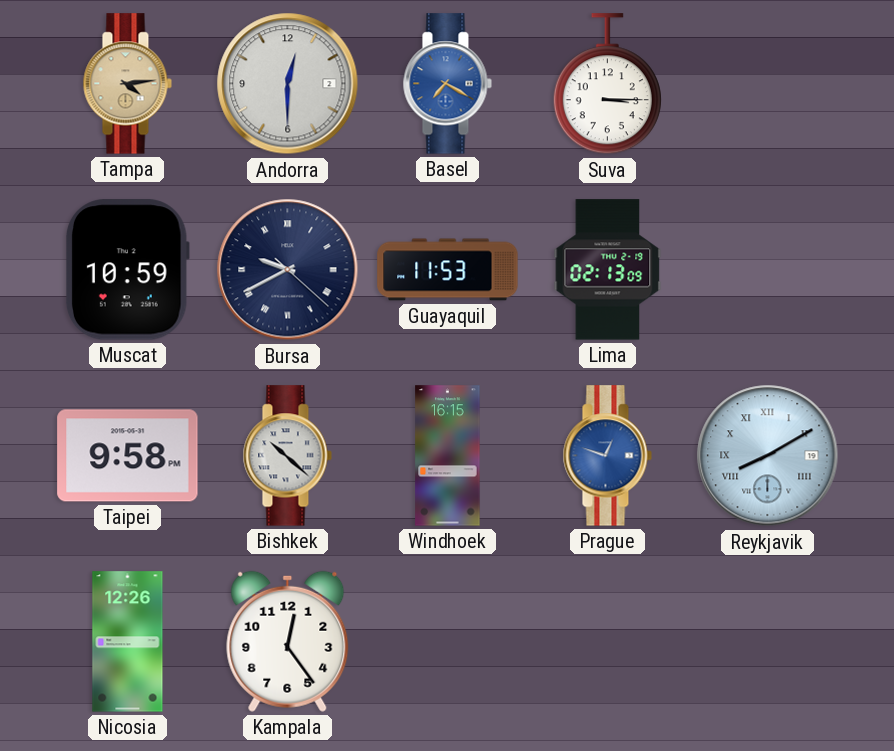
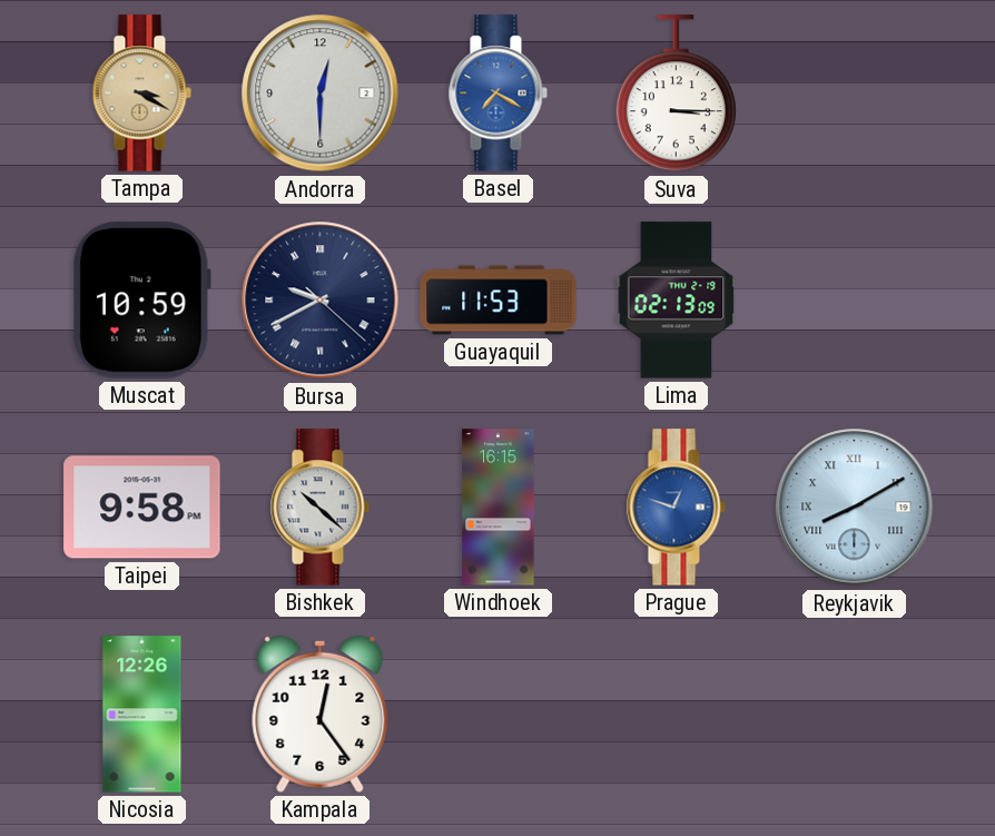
Tampa: 4:14 -> 3:20 (141, 94)
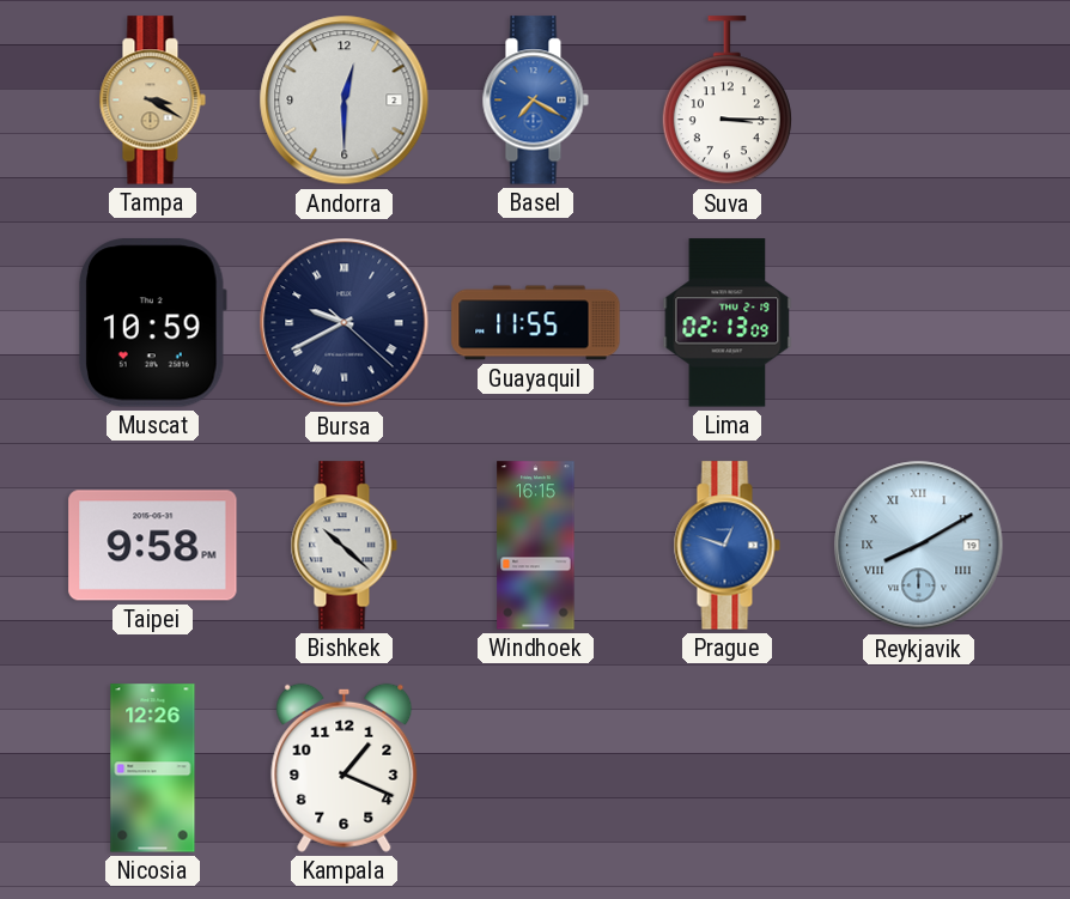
Guayaquil: 11:53 -> 11:55 (536, 323)
Kampala: 12:24 -> 1:19 (345, 767)
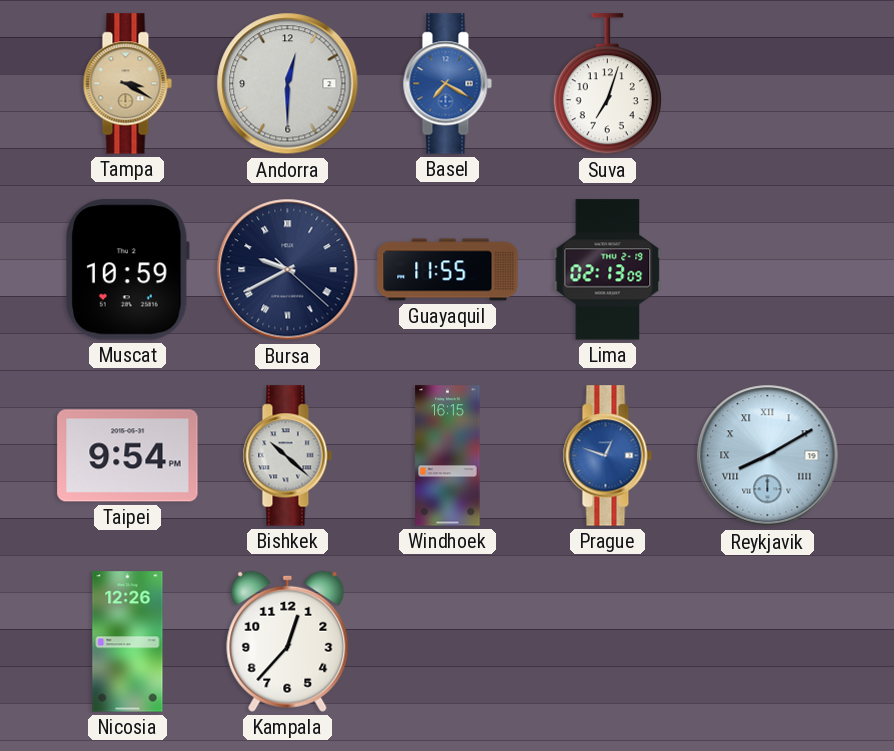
Suva: 3:15 -> 7:03 (607, 84)
Taipei: 9:58 -> 9:54 (128, 456)
Kampala: 1:19 -> 12:37 (288, 641)
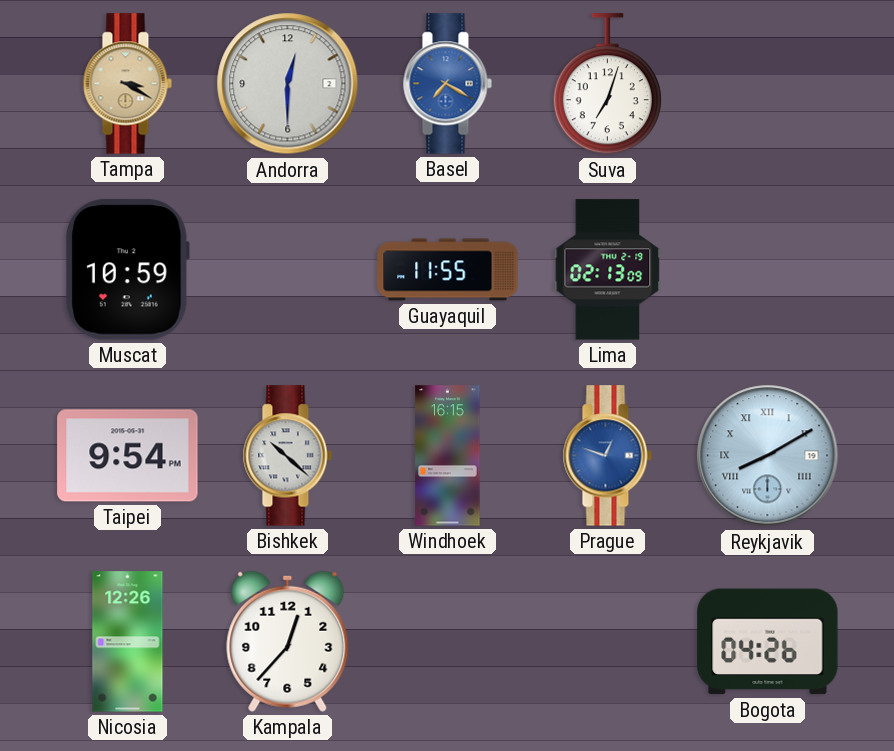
Bursa: 9:40 -> none (288, 270)
Bogota: none -> 04:26 (768, 642)
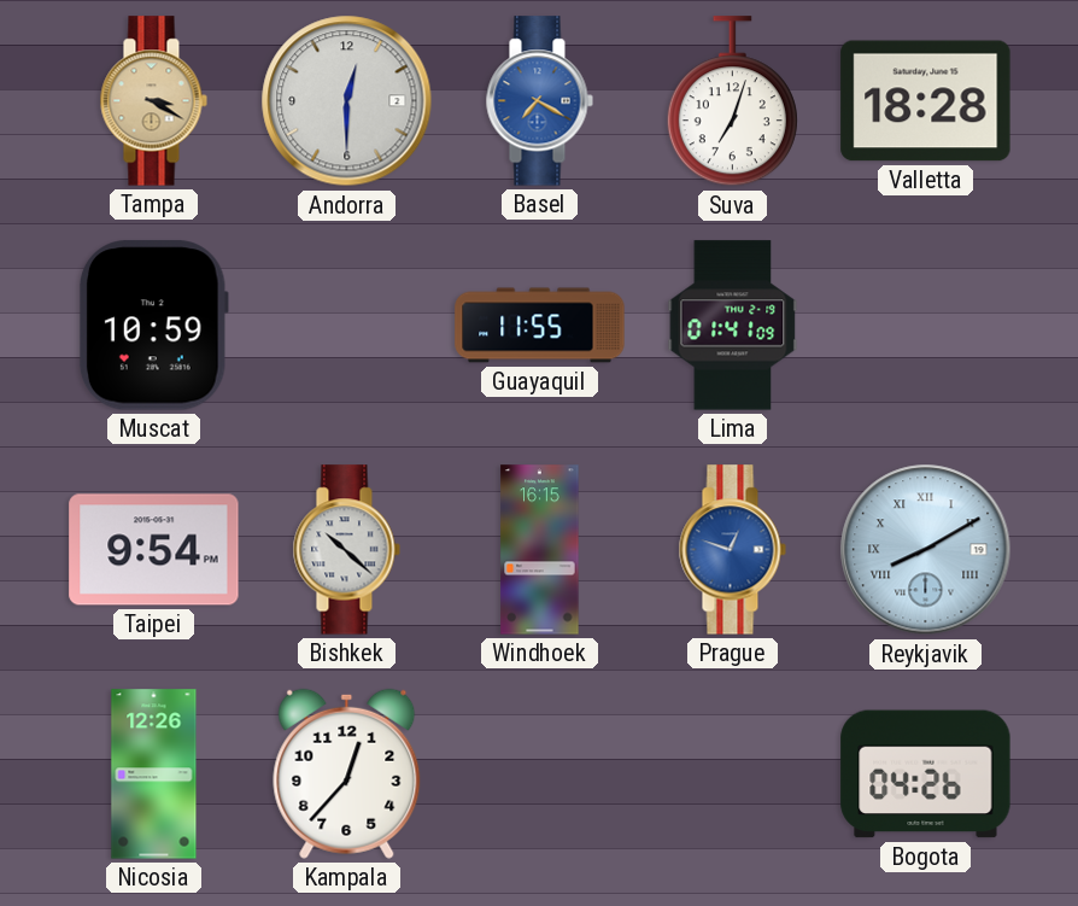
Valletta: none -> 18:28 (926, 101)
Lima: 02:13 -> 01:41 (733, 326)
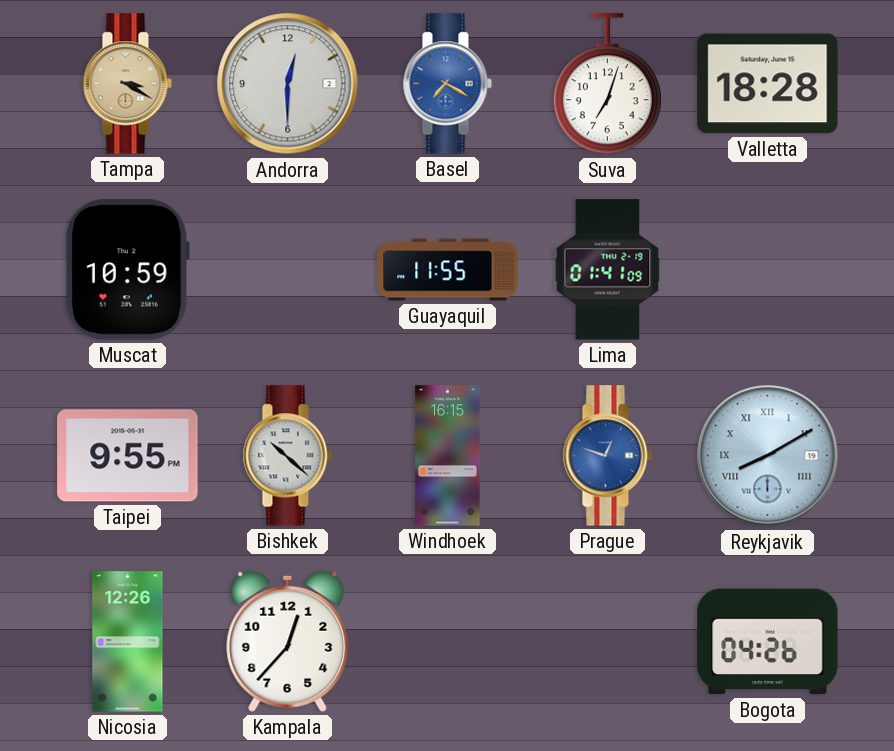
Taipei: 9:54 -> 9:55 (128, 456)
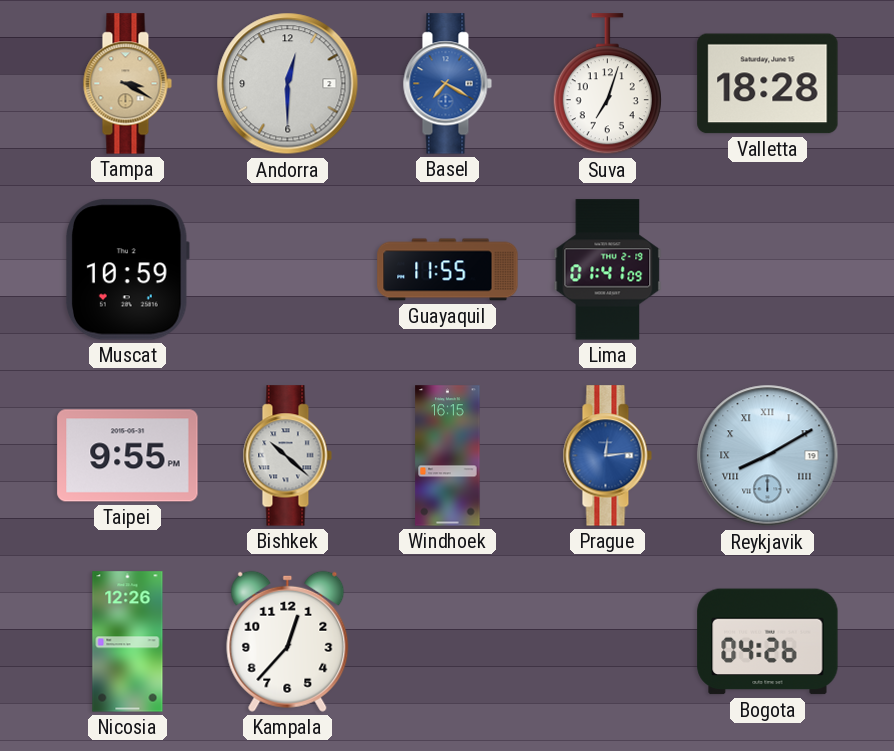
Prague: 12:48 -> 12:14 (607, 456)
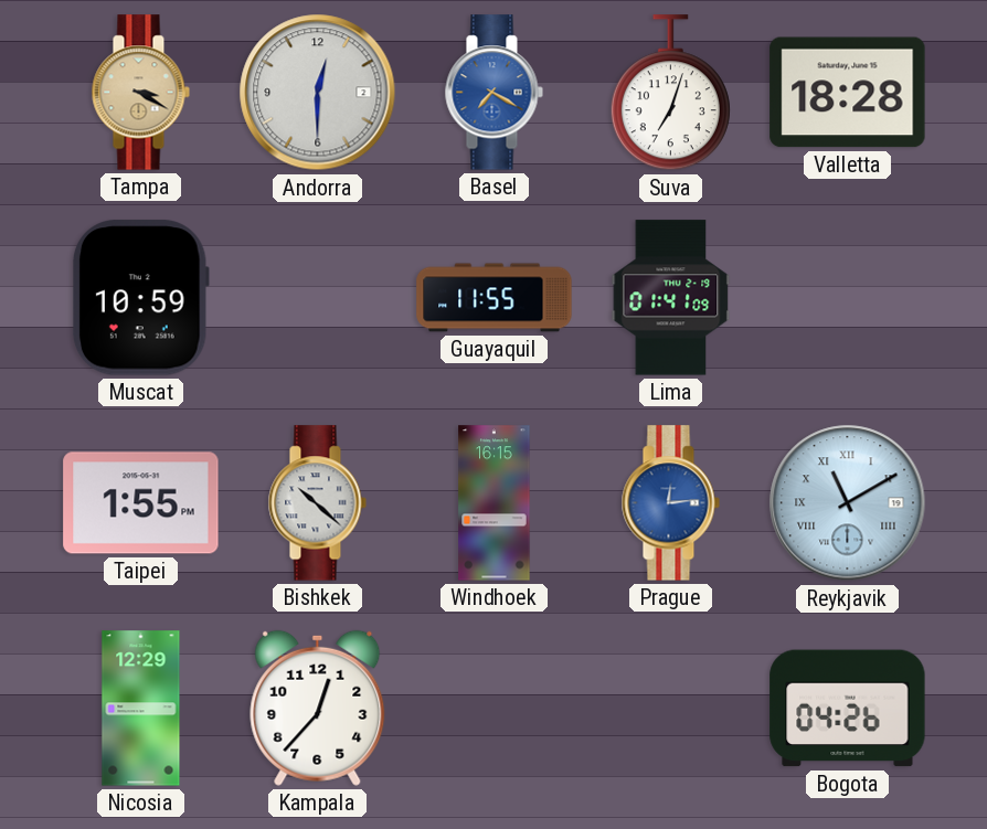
Taipei: 9:55 -> 1:55 (141, 503)
Reykjavik: 8:10 -> 11:10 (848, 503)
Nicosia: 12:26 -> 12:29 (141, 709)
